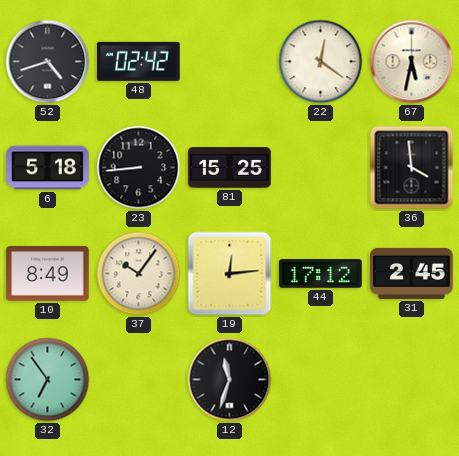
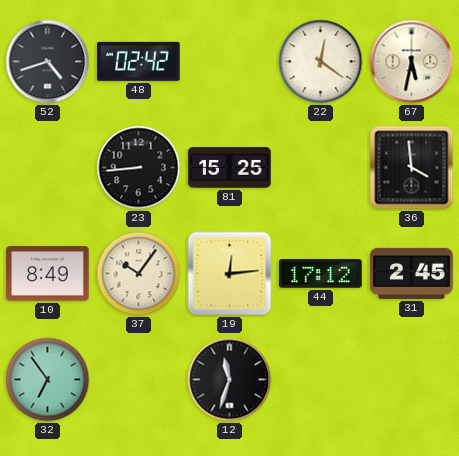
6: 5:18 -> none (48, 168)
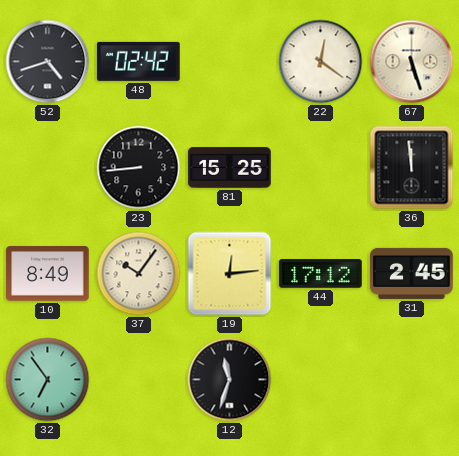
67: 5:32 -> 5:27 (412, 62)
36: 3:59 -> 11:59 (412, 168)
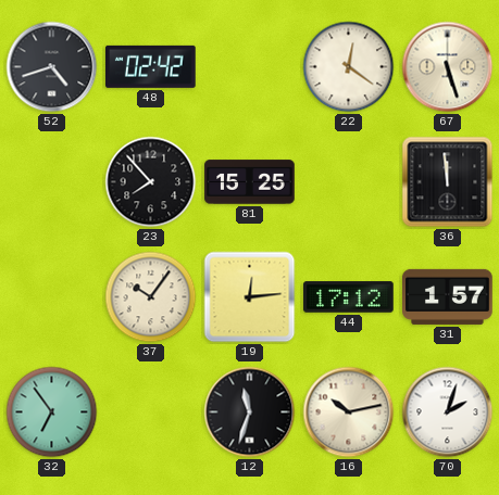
23: 8:44 -> 7:53 (151, 182)
10: 8:49 -> none (48, 274)
31: 2:45 -> 1:57 (448, 296)
16: none -> 10:13 (349, 412)
70: none -> 2:03 (448, 412)
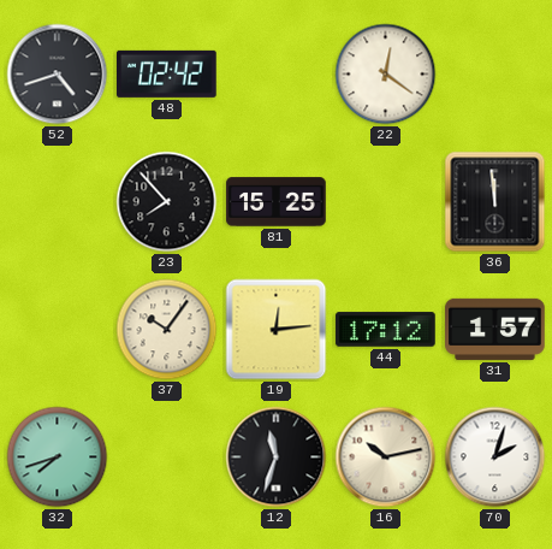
67: 5:27 -> none (448, 67)
32: 6:54 -> 7:42 (58, 457)
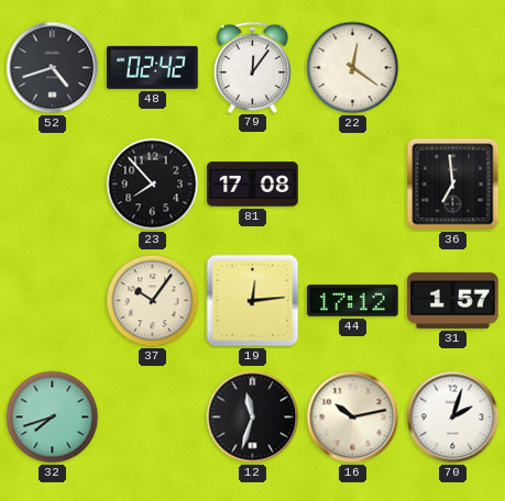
79: none -> 12:06 (253, 67)
81: 15:25 -> 17:08 (253, 185)
36: 11:59 -> 6:59 (453, 185)
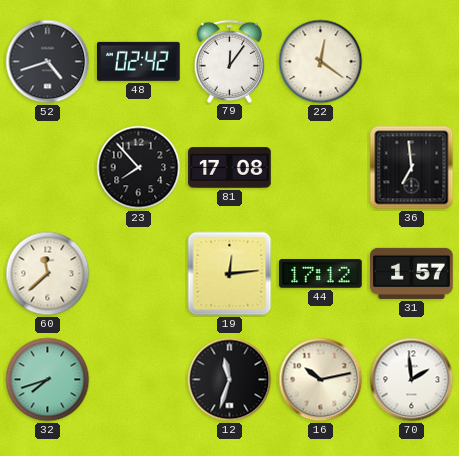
60: none -> 11:38 (48, 274)
37: 10:06 -> none (153, 301)
70: 2:03 -> 1:59 (412, 380)
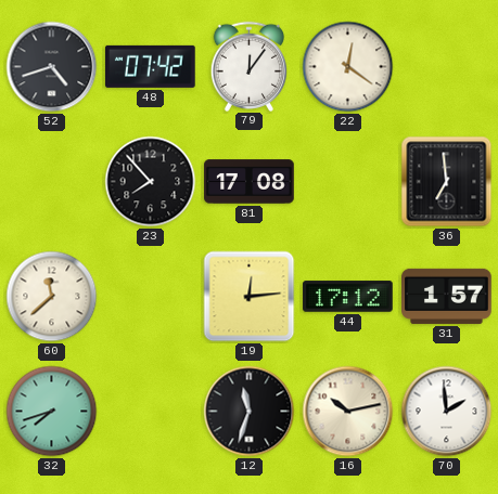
48: 02:42 -> 07:42 (151, 66)
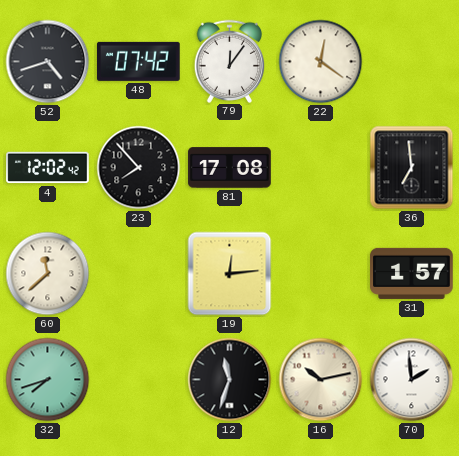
4: none -> 12:02 (48, 168)
44: 17:12 -> none (348, 297)
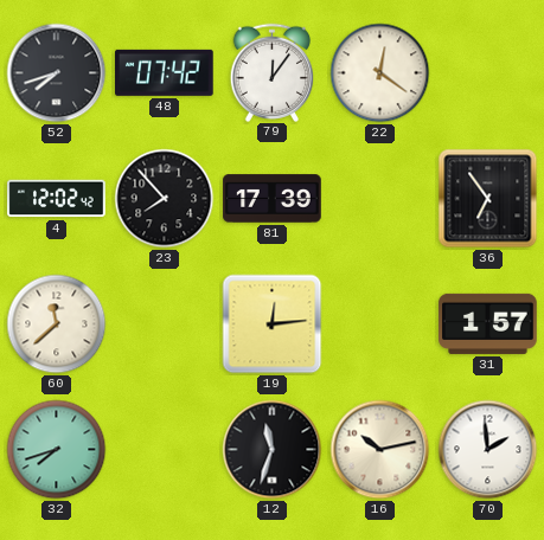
52: 4:42 -> 7:42 (57, 73)
81: 17:08 -> 17:39 (273, 199)
36: 6:59 -> 6:54 (488, 199)
